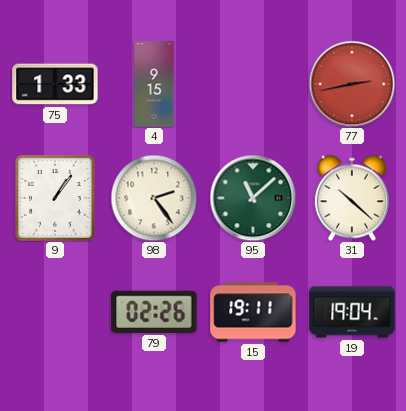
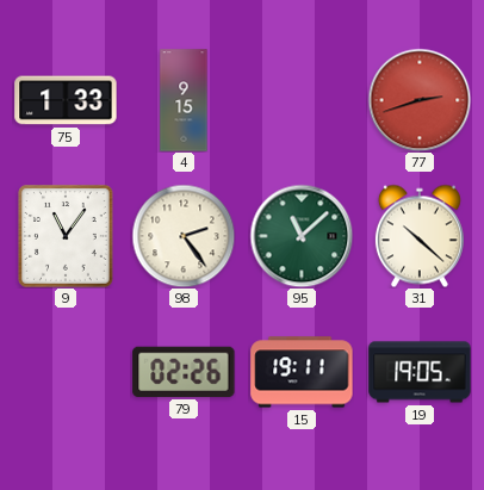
77: 2:43 -> 2:42 (420, 100)
9: 1:06 -> 11:06 (67, 237)
19: 19:04 -> 19:05 (420, 372)
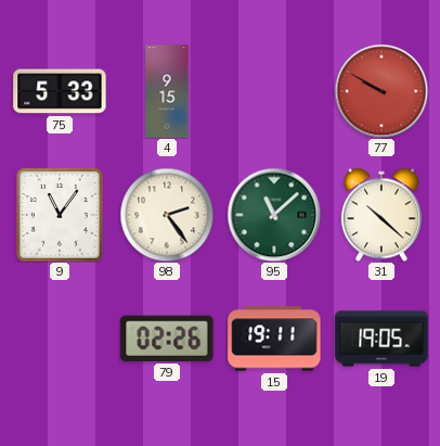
75: 1:33 -> 5:33 (60, 91)
77: 2:42 -> 9:50 (381, 91)
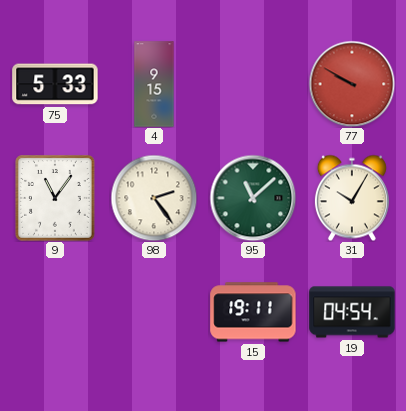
31: 10:22 -> 10:05 (352, 198)
79: 02:26 -> none (167, 339)
19: 19:05 -> 04:54 (352, 312)
